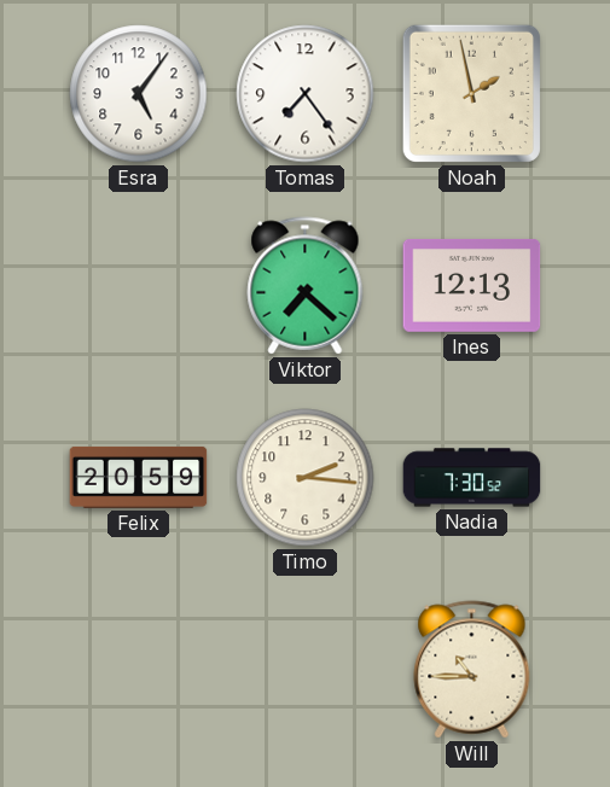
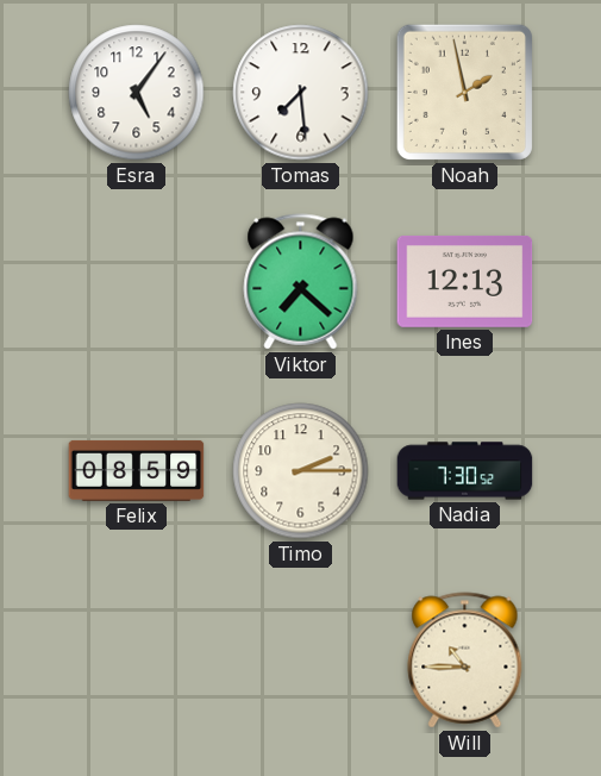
Tomas: 7:24 -> 7:29 (301, 93)
Felix: 20:59 -> 08:59 (137, 470)
Timo: 2:16 -> 2:15 (301, 471)
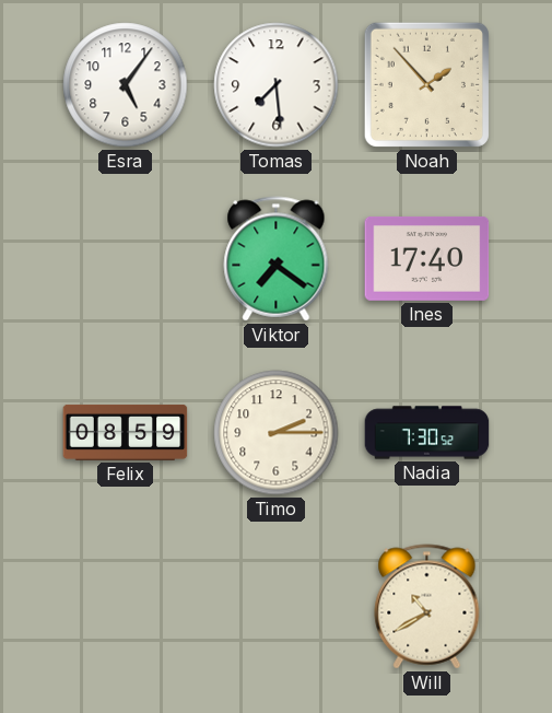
Noah: 1:58 -> 1:53 (426, 84)
Viktor: 7:22 -> 7:21 (277, 259)
Ines: 12:13 -> 17:40 (427, 258)
Will: 10:45 -> 10:40 (427, 607)
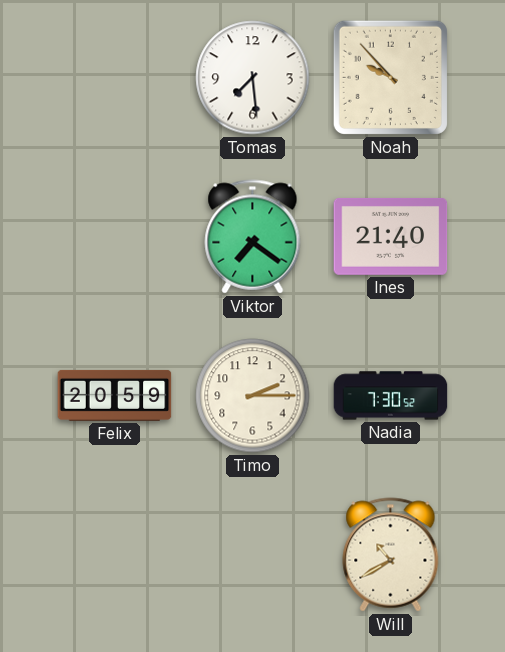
Esra: 5:06 -> none (126, 85)
Noah: 1:53 -> 9:53 (390, 77)
Ines: 17:40 -> 21:40 (391, 236)
Felix: 08:59 -> 20:59 (115, 395)
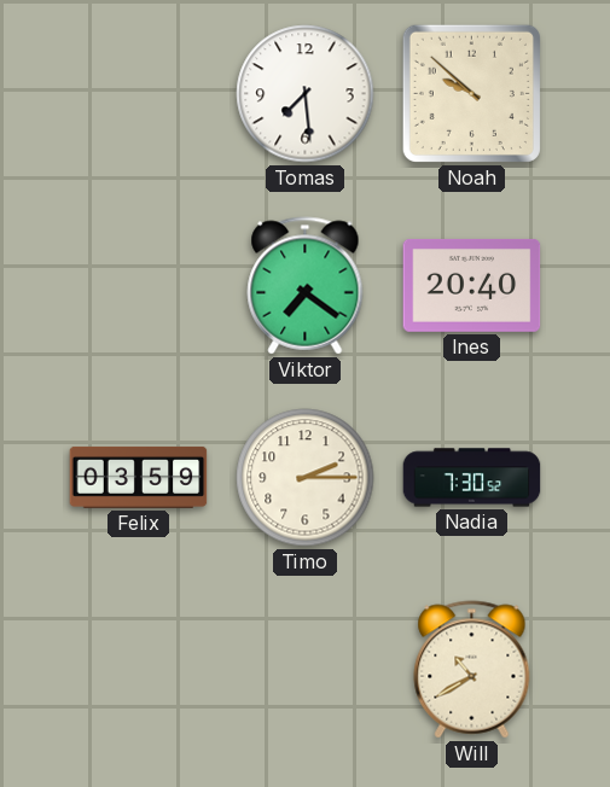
Noah: 9:53 -> 9:52 (471, 93)
Ines: 21:40 -> 20:40 (472, 285)
Felix: 20:59 -> 03:59 (139, 477)
